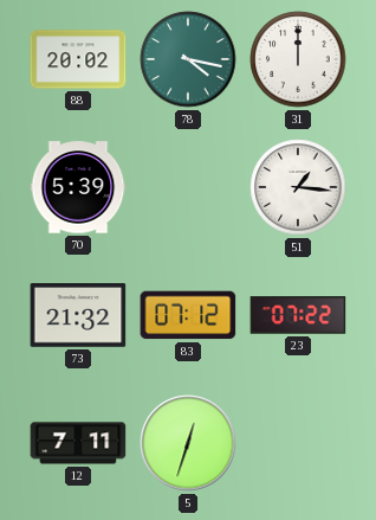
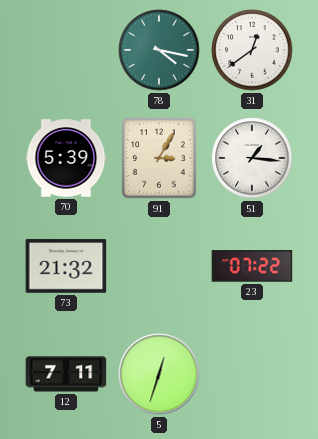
88: 20:02 -> none (78, 59)
31: 12:00 -> 12:39 (252, 50)
91: none -> 3:05 (159, 158)
83: 07:12 -> none (188, 315)
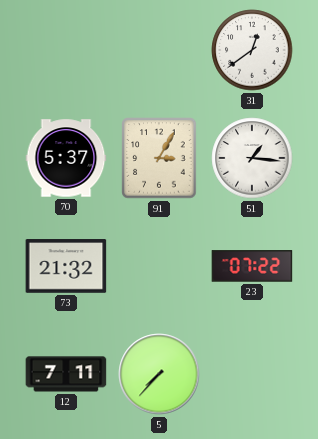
78: 4:17 -> none (159, 50)
70: 5:39 -> 5:37 (66, 158)
5: 12:33 -> 7:37 (159, 374)
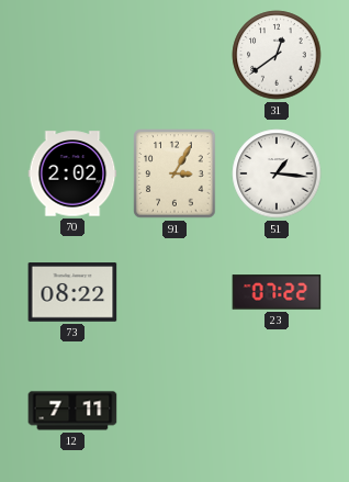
70: 5:37 -> 2:02 (72, 173)
73: 21:32 -> 08:22 (72, 292)
5: 7:37 -> none (159, 374)
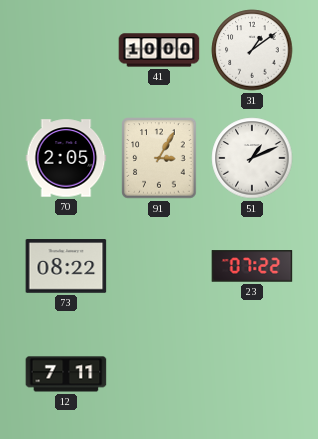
41: none -> 10:00 (159, 50)
31: 12:39 -> 1:09 (252, 50)
70: 2:02 -> 2:05 (66, 158)
51: 1:16 -> 1:11 (252, 158)
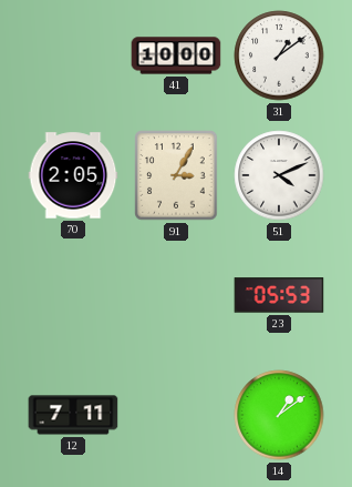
51: 1:11 -> 4:11 (279, 175)
73: 08:22 -> none (66, 266)
23: 07:22 -> 05:53 (279, 295)
14: none -> 1:09 (279, 415)
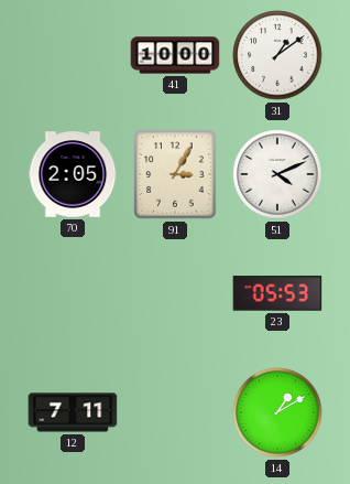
14: 1:09 -> 1:10 (277, 412)
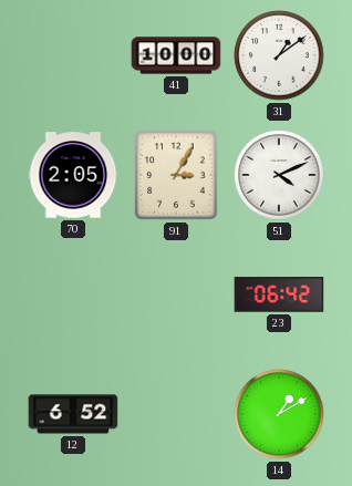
23: 05:53 -> 06:42 (279, 294)
12: 7:11 -> 6:52 (73, 414)
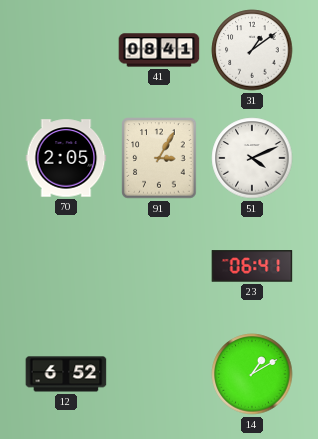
41: 10:00 -> 08:41 (159, 50)
23: 06:42 -> 06:41 (252, 266)
